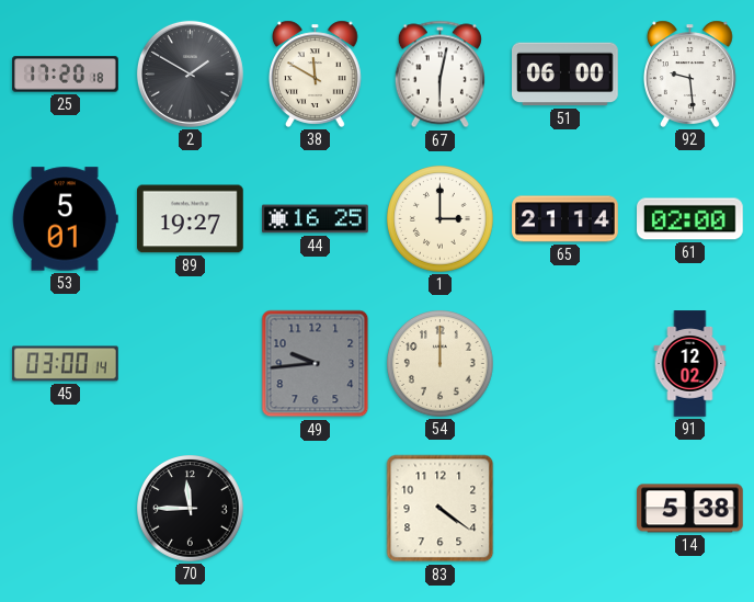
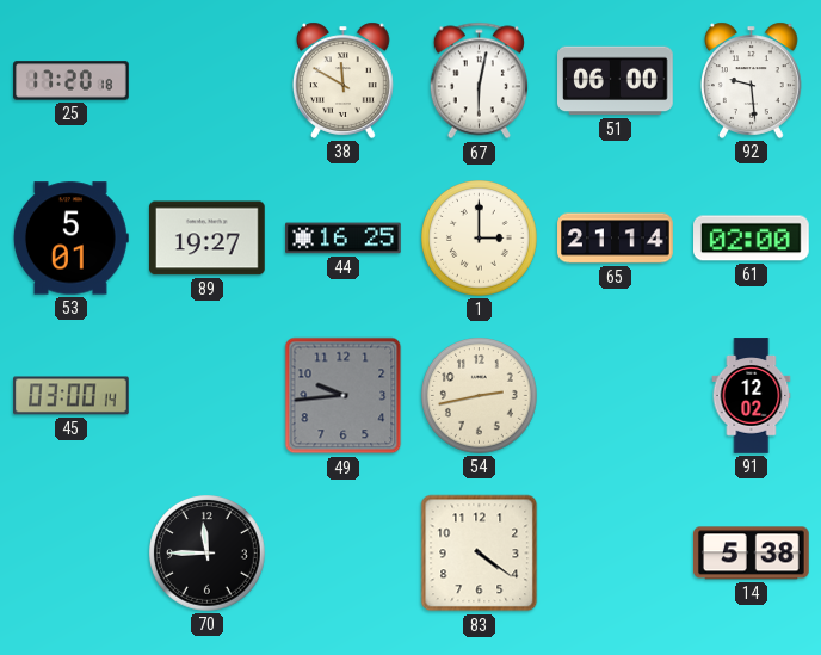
2: 1:50 -> none (190, 73)
54: 12:00 -> 2:43 (480, 396)
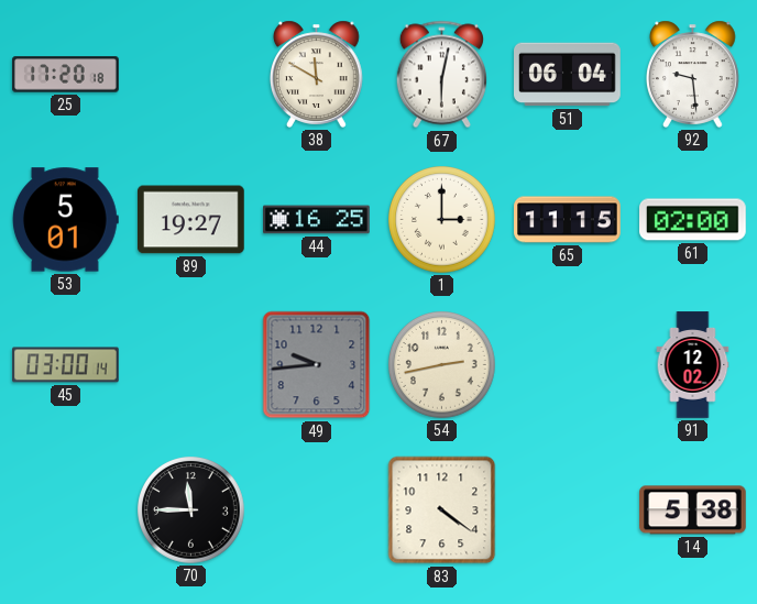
51: 06:00 -> 06:04 (568, 75)
65: 21:14 -> 11:15 (568, 220)
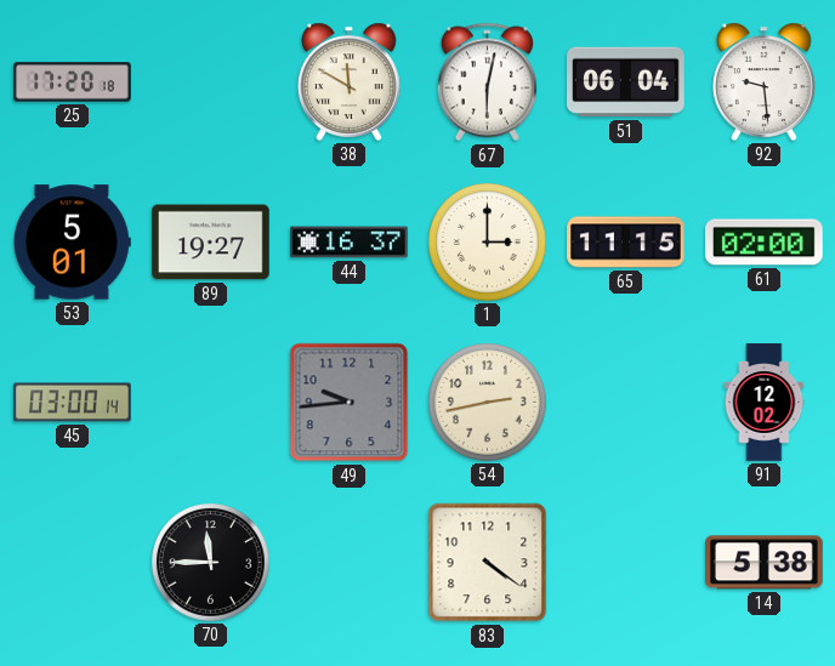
44: 16:25 -> 16:37 (350, 243)
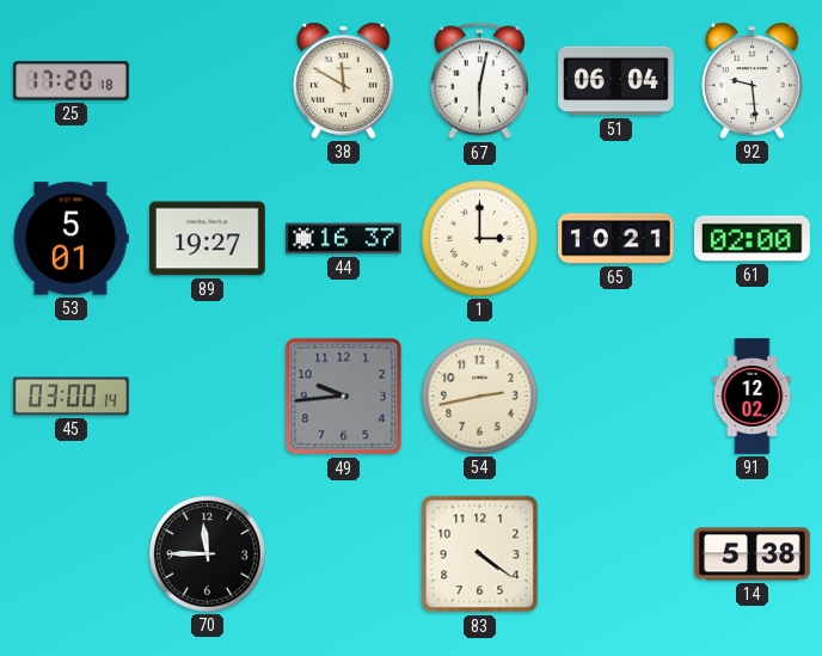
65: 11:15 -> 10:21 (616, 239)
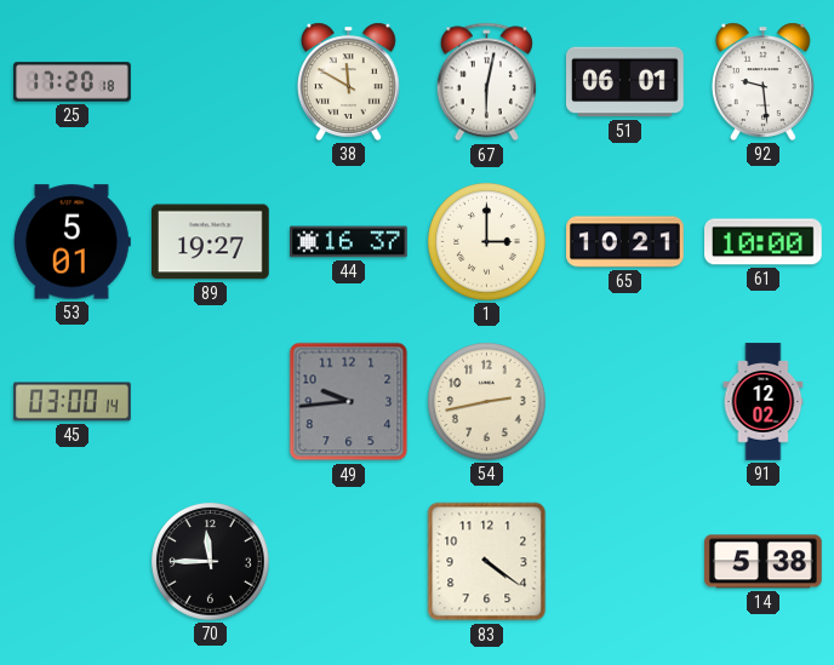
51: 06:04 -> 06:01 (625, 82)
61: 02:00 -> 10:00 (764, 242)
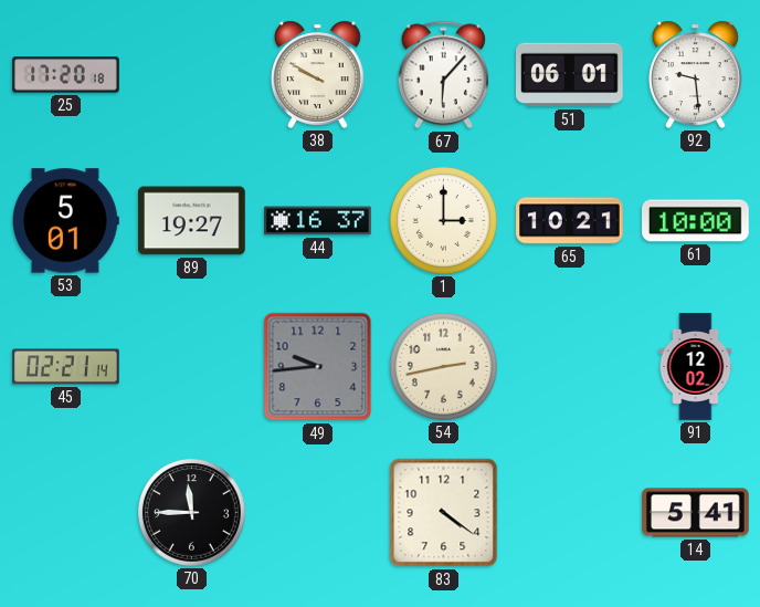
38: 11:50 -> 9:50 (317, 74)
67: 6:02 -> 6:07 (443, 75)
45: 03:00 -> 02:21 (66, 367)
14: 5:38 -> 5:41 (696, 513)
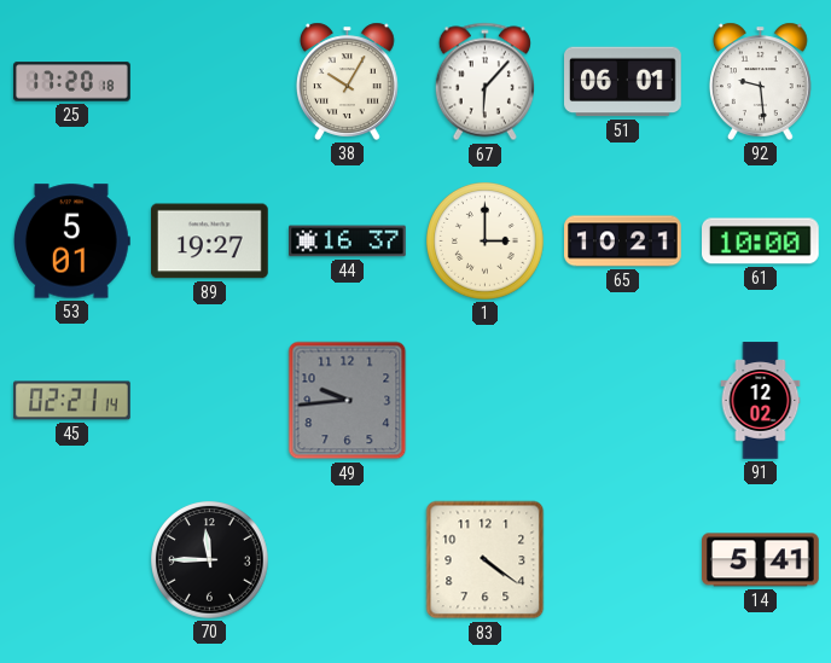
38: 9:50 -> 10:05 (347, 81)
54: 2:43 -> none (444, 367)
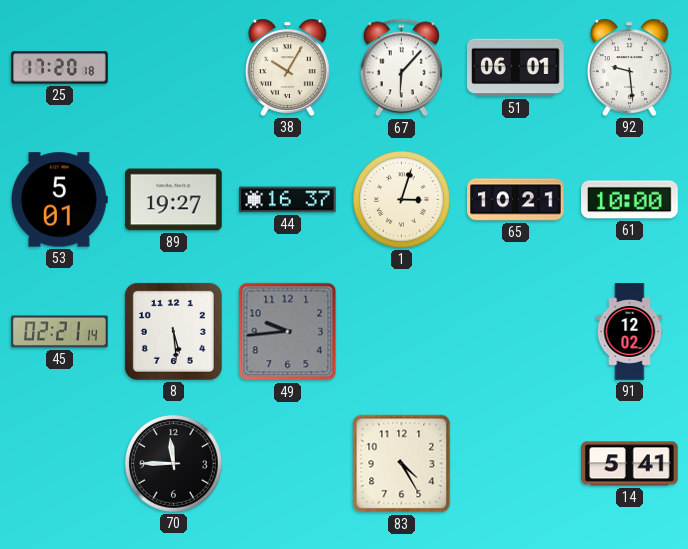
1: 3:00 -> 3:03 (402, 200)
8: none -> 5:29 (173, 331)
83: 4:21 -> 4:25 (402, 464)
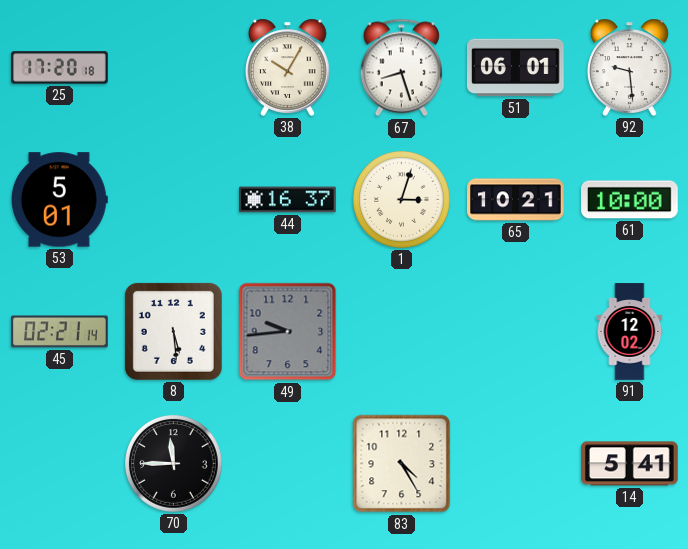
67: 6:07 -> 8:27 (401, 68)
89: 19:27 -> none (174, 200)
